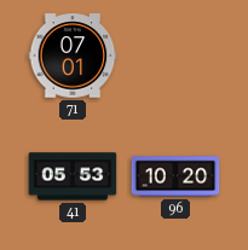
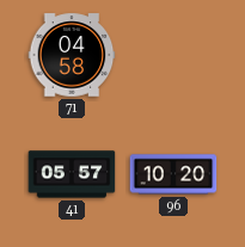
71: 07:01 -> 04:58 (72, 55)
41: 05:53 -> 05:57 (72, 174)
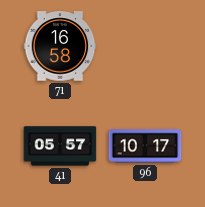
71: 04:58 -> 16:58 (60, 46)
96: 10:20 -> 10:17 (145, 146)
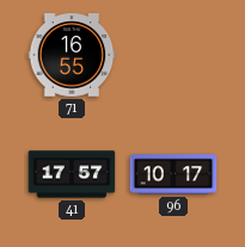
71: 16:58 -> 16:55 (72, 55)
41: 05:57 -> 17:57 (72, 174)
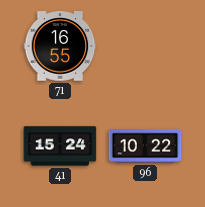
41: 17:57 -> 15:24 (60, 146)
96: 10:17 -> 10:22 (145, 146)
